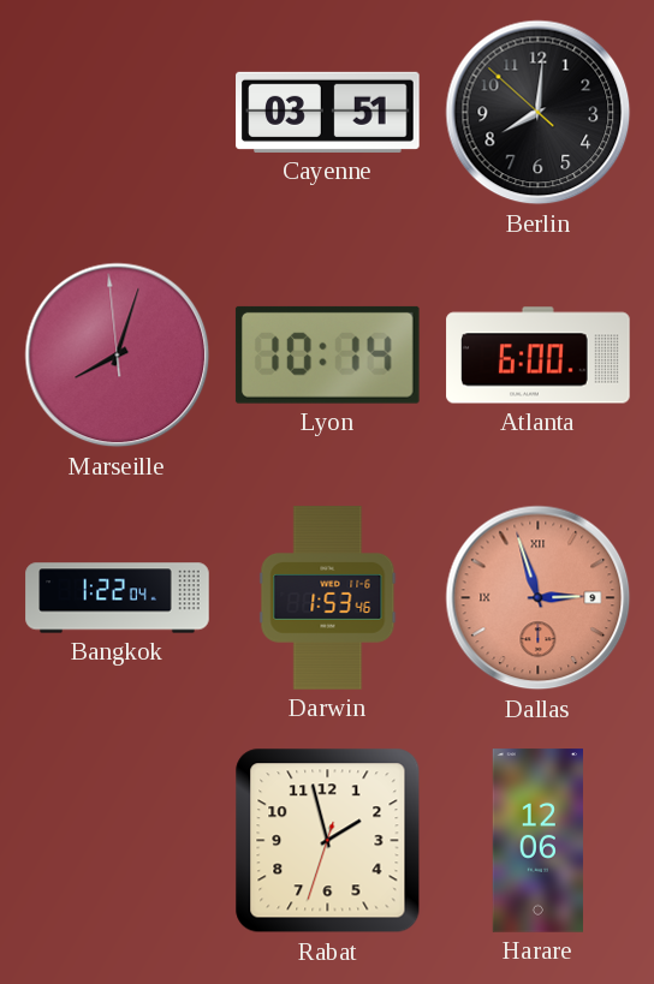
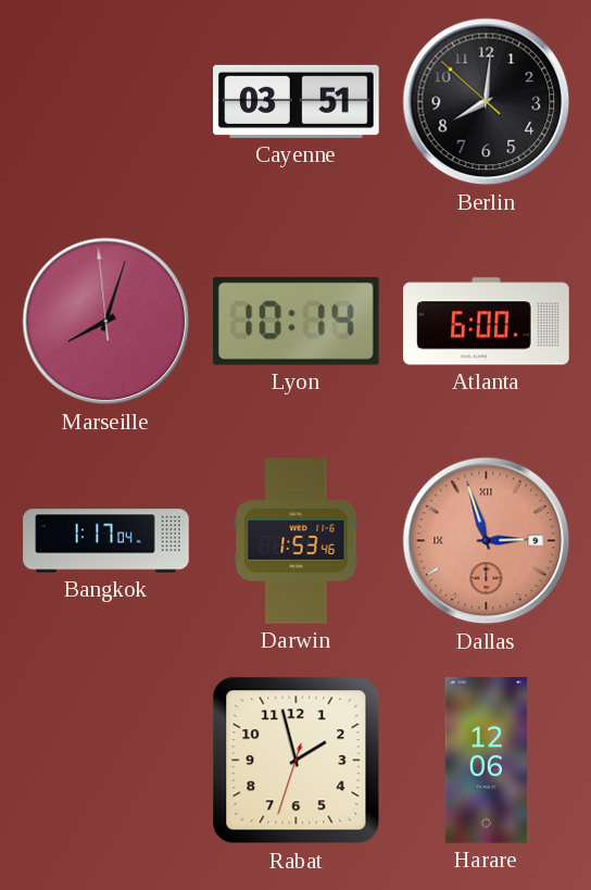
Bangkok: 1:22 -> 1:17 (106, 541)
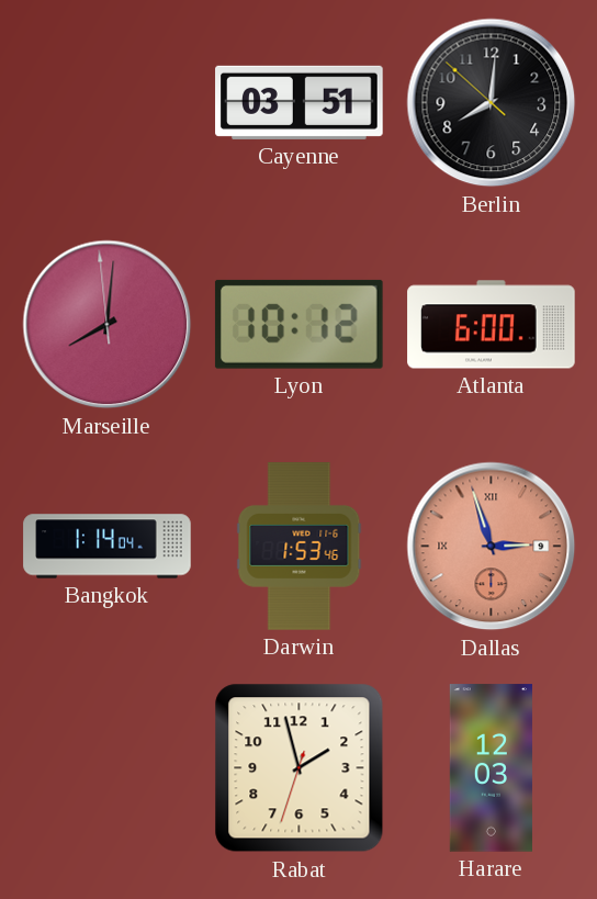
Marseille: 8:02 -> 8:00 (108, 325)
Lyon: 10:14 -> 10:12 (298, 324)
Bangkok: 1:17 -> 1:14 (108, 547)
Harare: 12:06 -> 12:03 (491, 768)
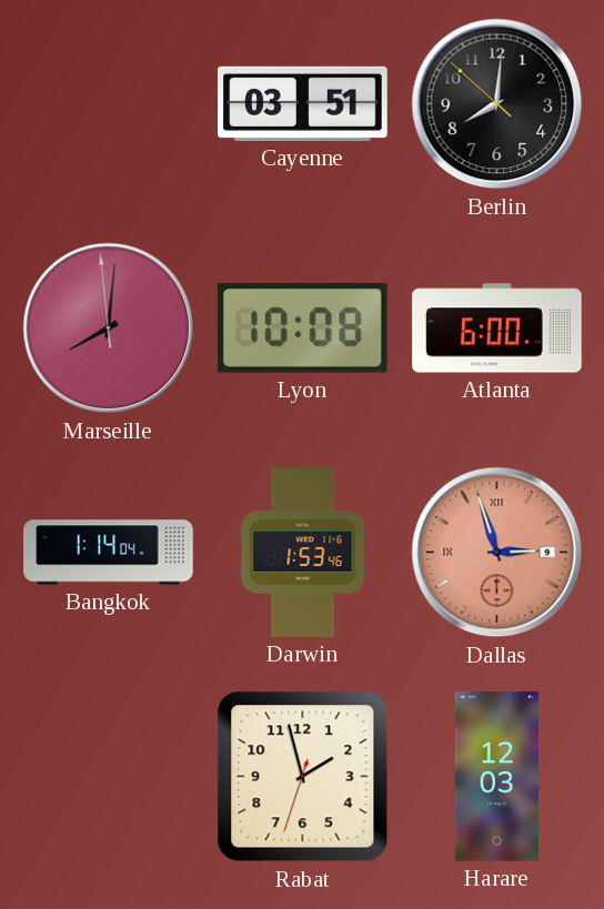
Lyon: 10:12 -> 10:08 (302, 327)
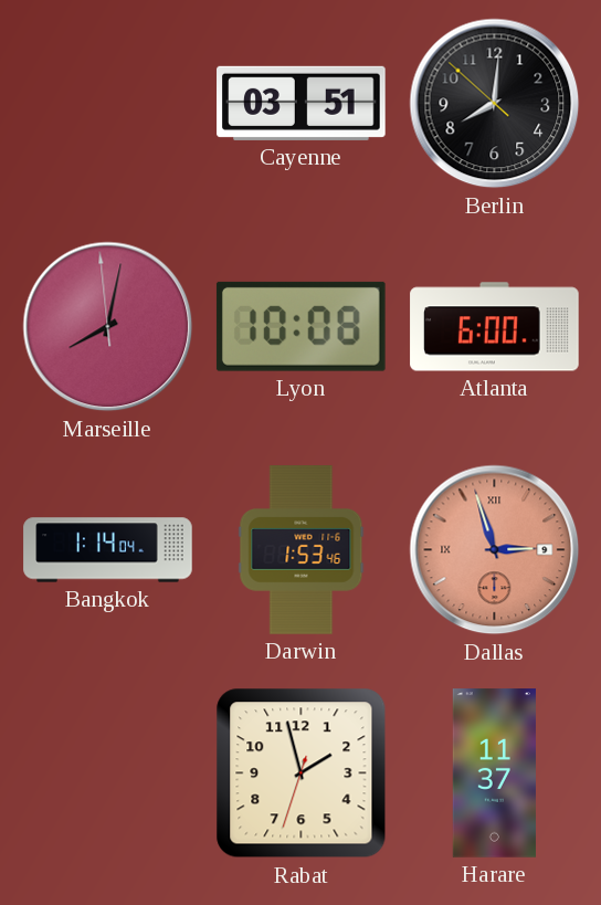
Marseille: 8:00 -> 8:01 (108, 327)
Harare: 12:03 -> 11:37 (494, 774)
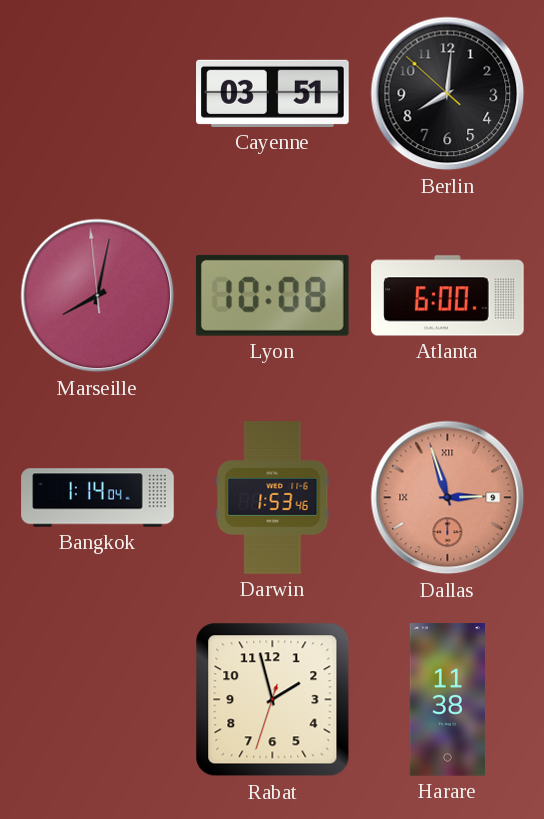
Harare: 11:37 -> 11:38 (447, 700)
